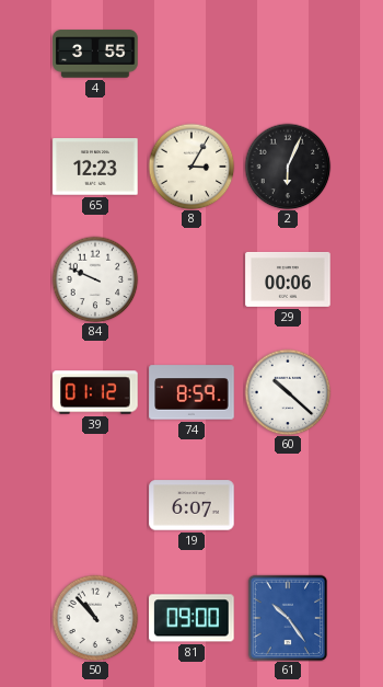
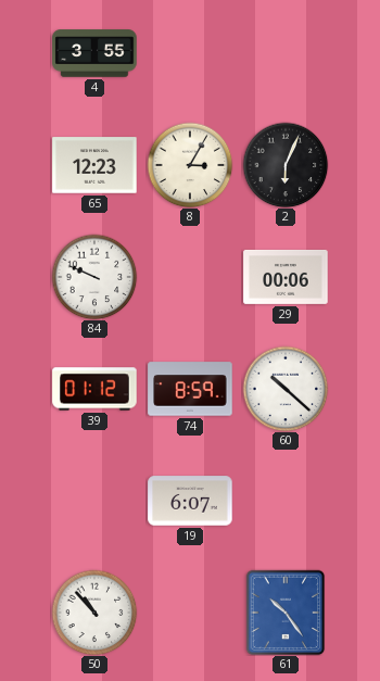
81: 09:00 -> none (191, 618)
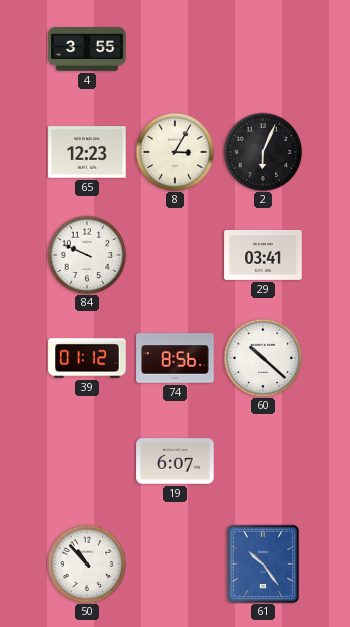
29: 00:06 -> 03:41 (263, 255)
74: 8:59 -> 8:56 (175, 358)
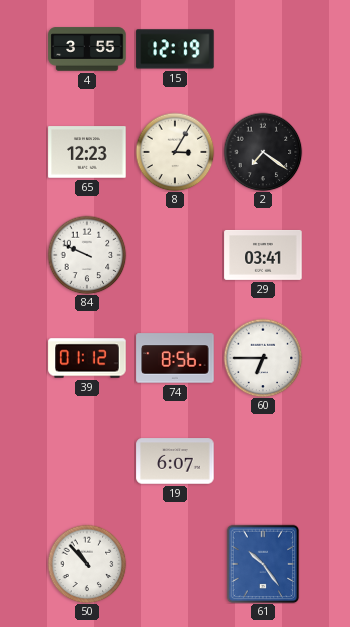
15: none -> 12:19 (175, 49)
2: 6:04 -> 7:21 (263, 152)
60: 10:22 -> 6:45 (263, 358)
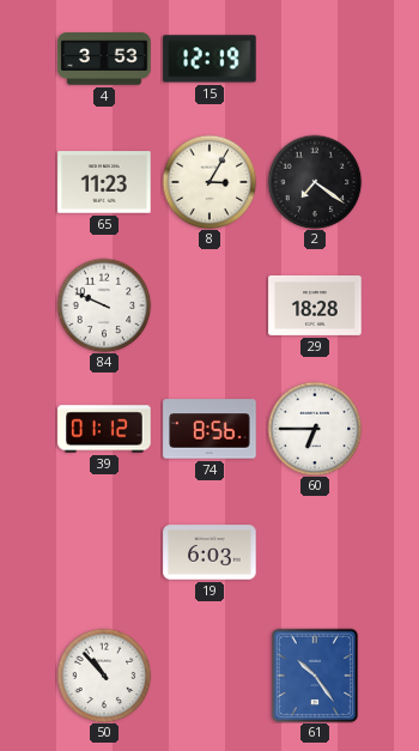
4: 3:55 -> 3:53 (104, 59)
65: 12:23 -> 11:23 (104, 182)
29: 03:41 -> 18:28 (315, 305)
19: 6:07 -> 6:03 (209, 552)
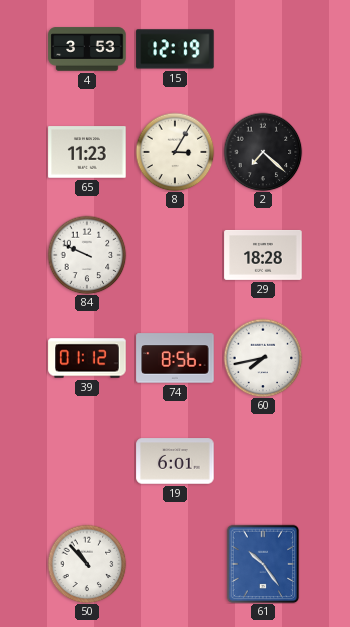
2: 7:21 -> 7:22 (263, 152)
60: 6:45 -> 7:43 (263, 358)
19: 6:03 -> 6:01 (175, 461)
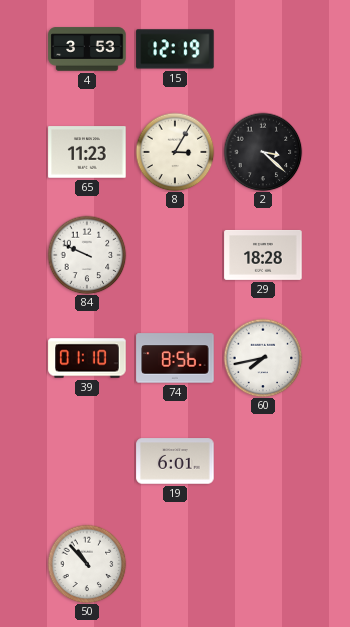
2: 7:22 -> 3:22 (263, 152)
39: 01:12 -> 01:10 (87, 358)
61: 10:24 -> none (263, 564)
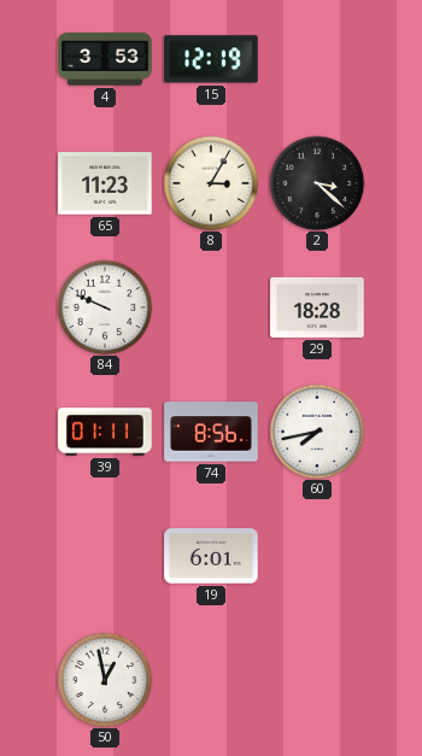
39: 01:10 -> 01:11 (105, 432)
50: 10:53 -> 12:58 (105, 680)
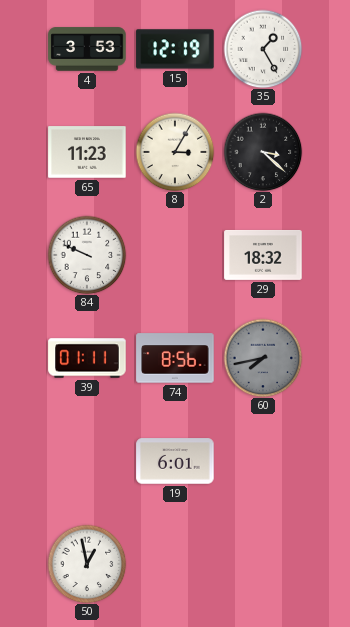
35: none -> 1:25 (263, 49)
29: 18:28 -> 18:32 (263, 255)
60 dial: white -> grey (263, 358)
